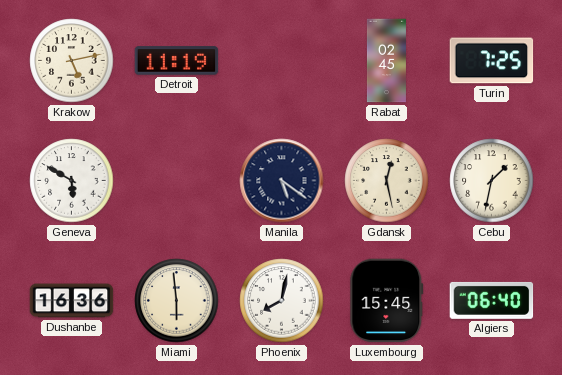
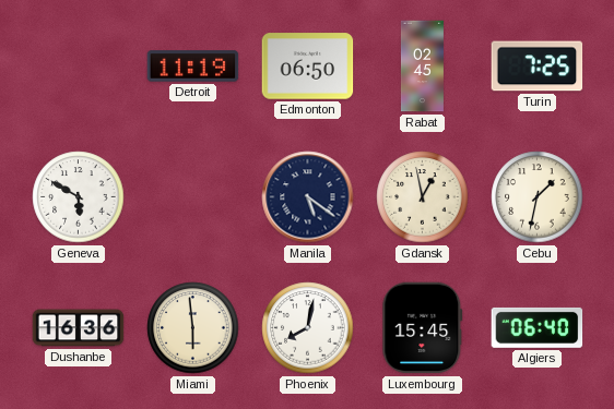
Krakow: 5:13 -> none (72, 61)
Edmonton: none -> 06:50 (308, 67)
Gdansk: 12:28 -> 12:58 (423, 197)
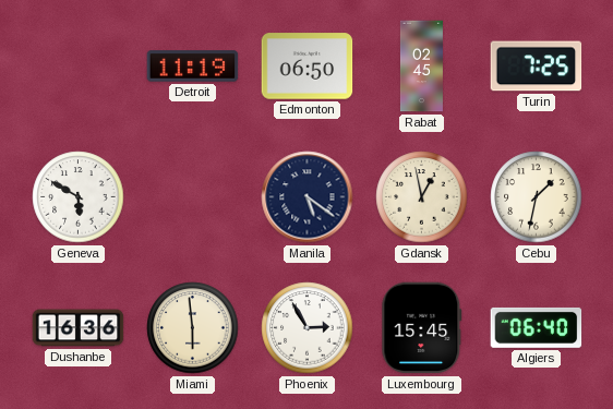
Phoenix: 8:02 -> 2:55 (308, 328)
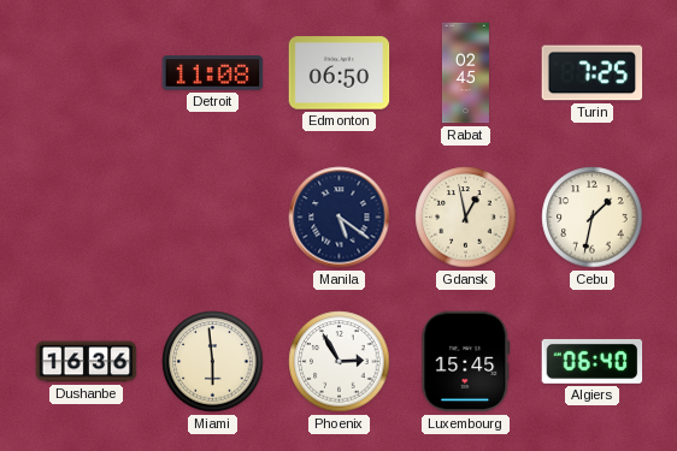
Detroit: 11:19 -> 11:08 (213, 73)
Geneva: 5:50 -> none (79, 197)
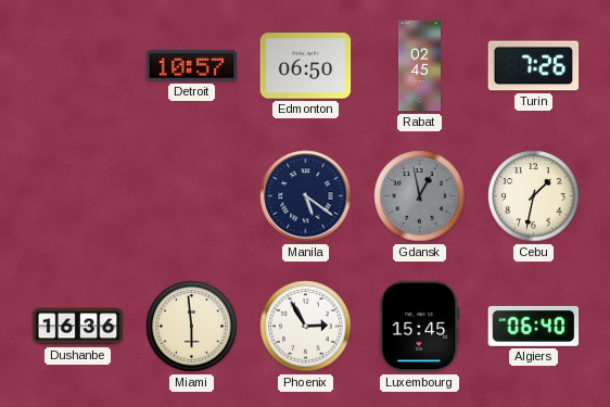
Detroit: 11:08 -> 10:57 (192, 66)
Turin: 7:25 -> 7:26 (534, 66)
Gdansk dial: cream -> grey (420, 196)
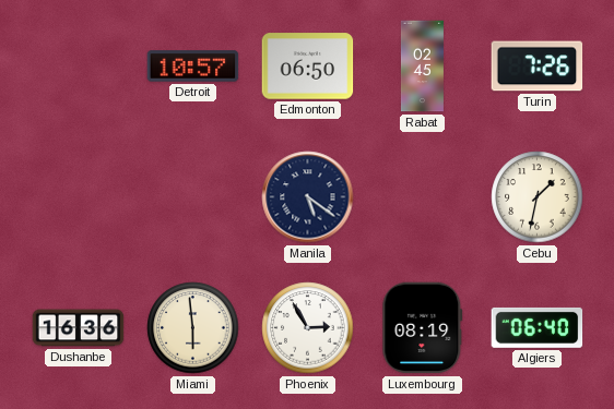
Gdansk: 12:58 -> none (420, 196)
Luxembourg: 15:45 -> 08:19 (423, 328)
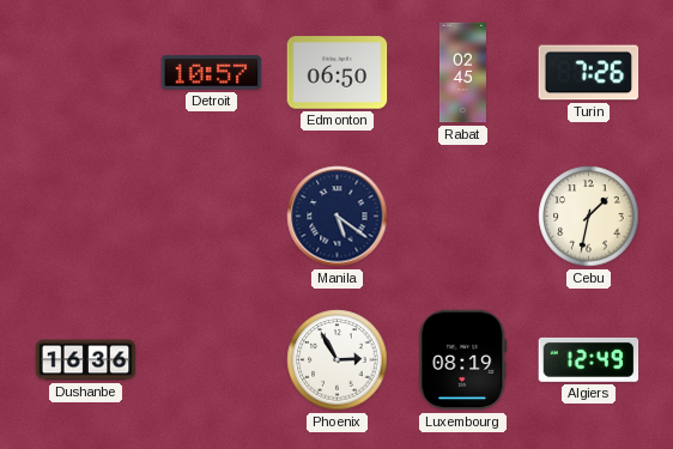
Miami: 5:59 -> none (193, 328)
Algiers: 06:40 -> 12:49 (589, 359)
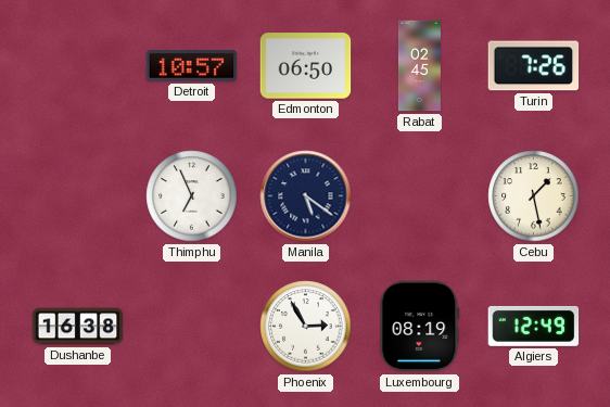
Thimphu: none -> 6:56 (192, 196)
Cebu: 1:32 -> 1:28 (534, 196)
Dushanbe: 16:36 -> 16:38 (78, 327)
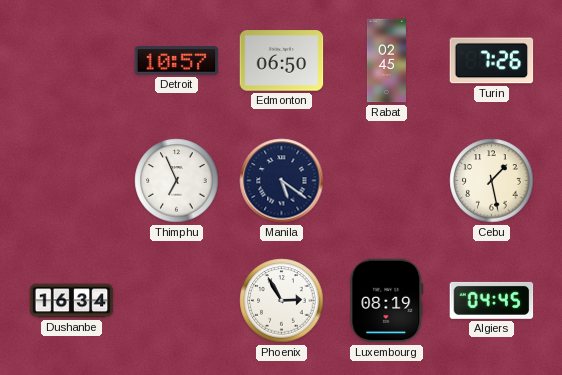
Dushanbe: 16:38 -> 16:34 (72, 301)
Algiers: 12:49 -> 04:45 (492, 300)
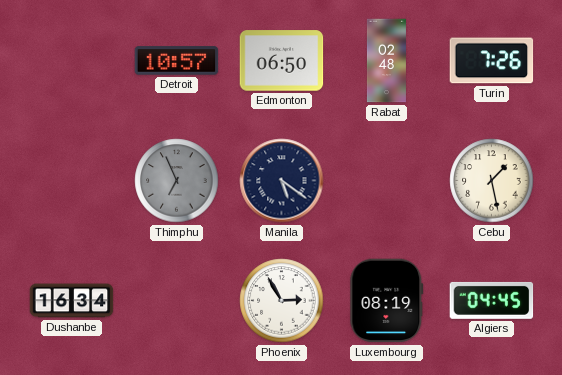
Rabat: 02:45 -> 02:48 (386, 61)
Thimphu dial: white -> grey (177, 181)
